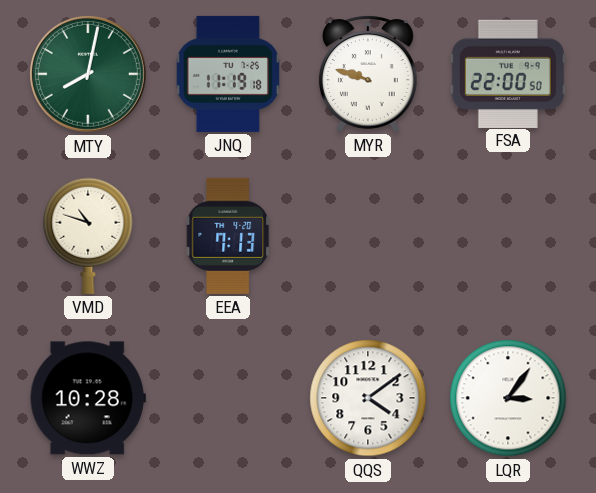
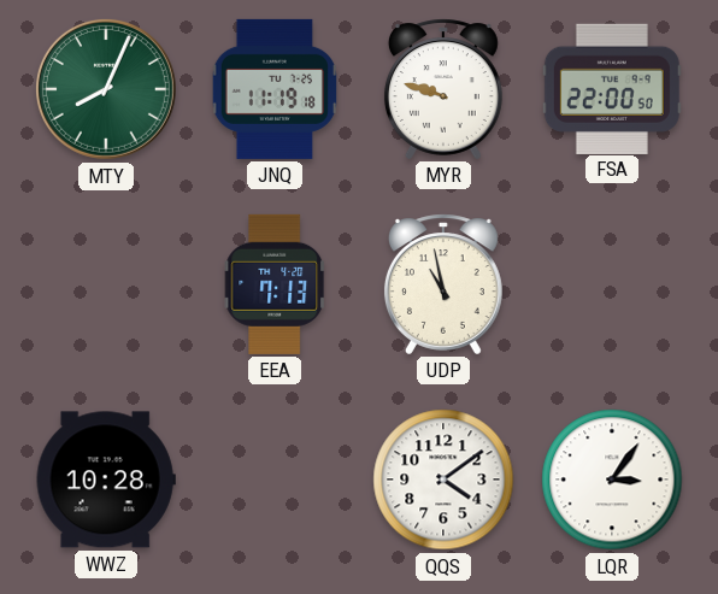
MTY: 8:02 -> 8:04 (106, 89)
VMD: 10:48 -> none (88, 236)
UDP: none -> 10:58 (443, 284)
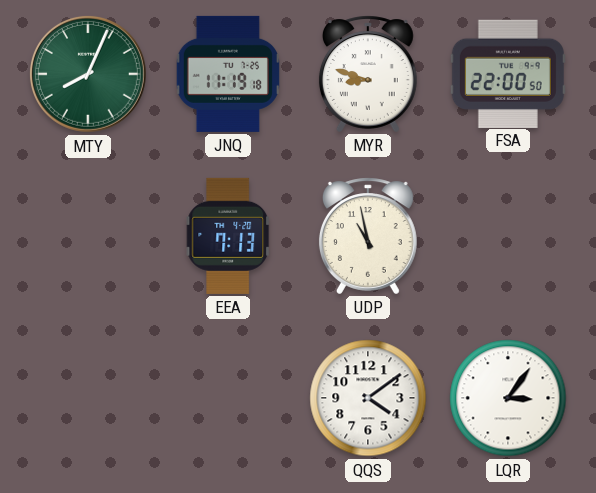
MYR: 9:48 -> 8:48 (368, 74)
WWZ: 10:28 -> none (106, 480)
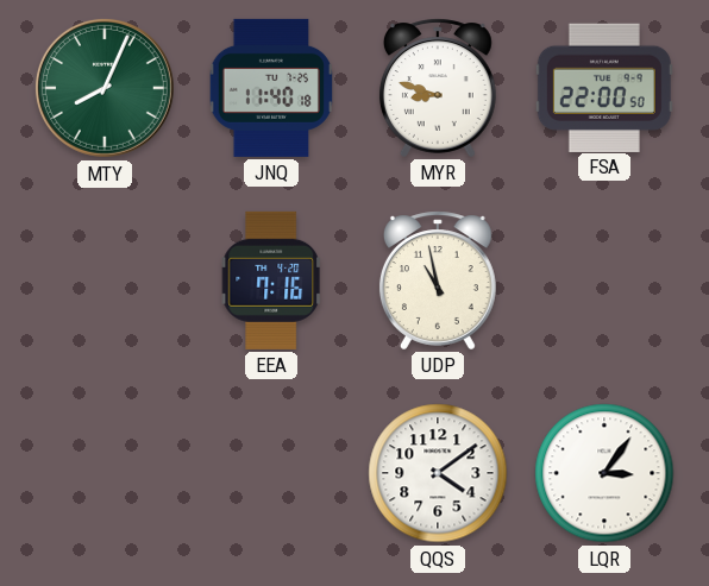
JNQ: 11:19 -> 11:40 (271, 88)
EEA: 7:13 -> 7:16 (271, 281)
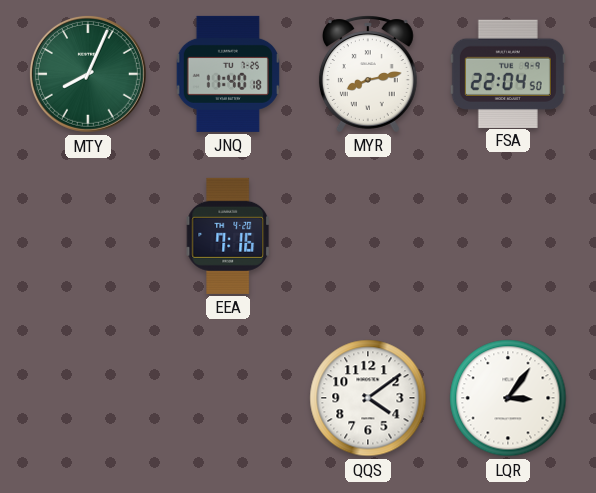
MYR: 8:48 -> 8:13 (368, 74)
FSA: 22:00 -> 22:04 (508, 73)
UDP: 10:58 -> none (438, 281)
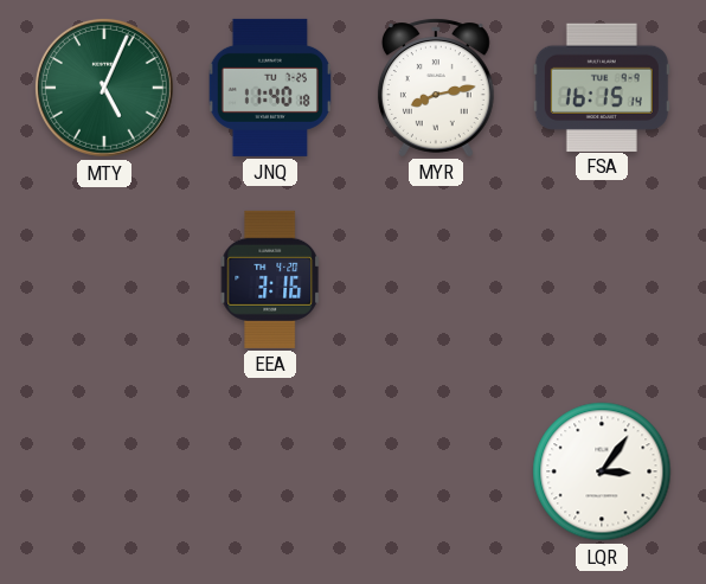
MTY: 8:04 -> 5:04 (104, 88)
FSA: 22:04 -> 16:15 (602, 86)
EEA: 7:16 -> 3:16 (270, 280)
QQS: 4:09 -> none (368, 398)
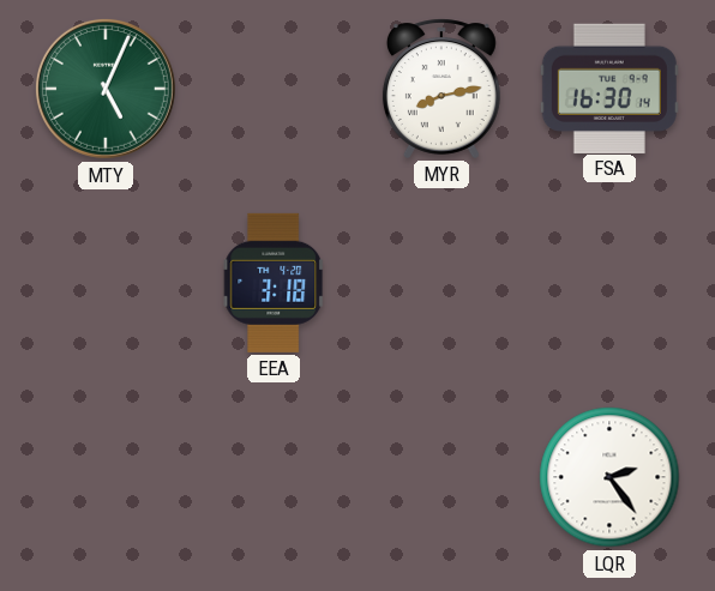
JNQ: 11:40 -> none (270, 88)
FSA: 16:15 -> 16:30 (609, 88)
EEA: 3:16 -> 3:18 (274, 283)
LQR: 3:06 -> 2:24 (609, 477)
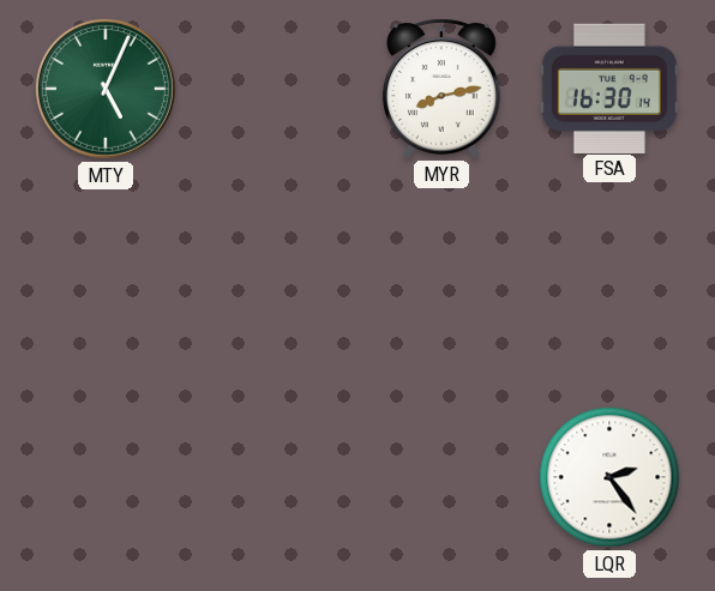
EEA: 3:18 -> none (274, 283)
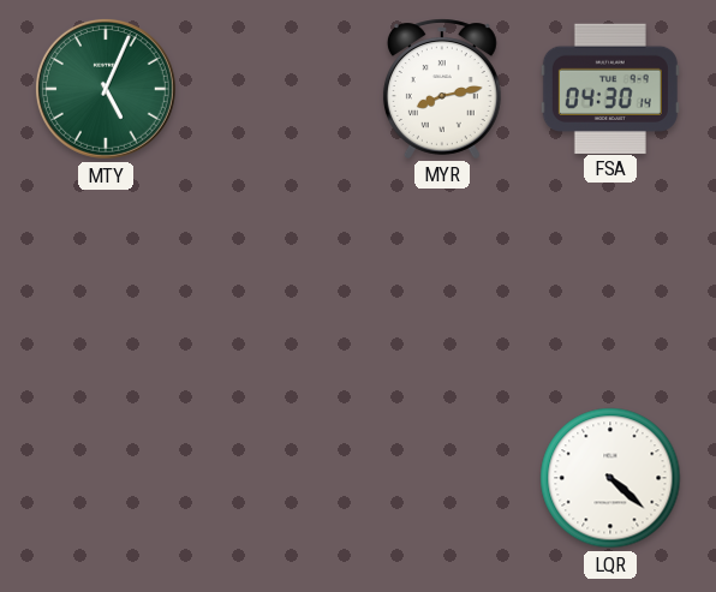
FSA: 16:30 -> 04:30 (610, 88)
LQR: 2:24 -> 4:22 (610, 478)
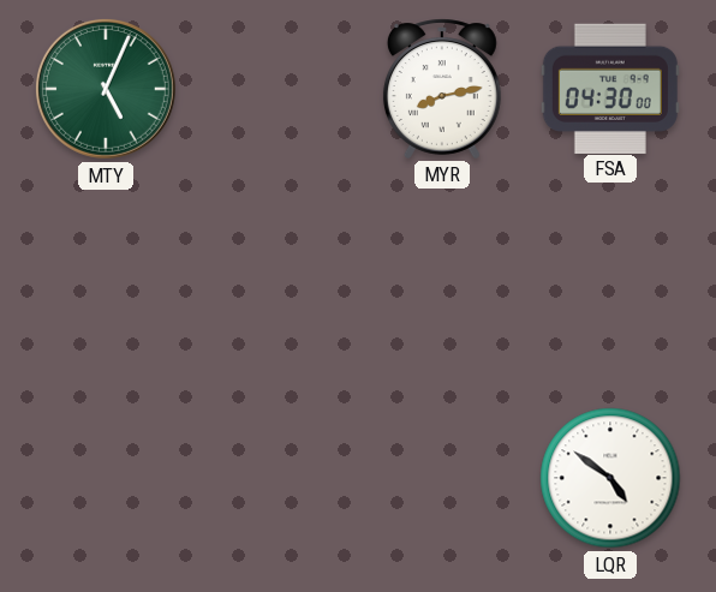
FSA: 04:30:14 -> 04:30:00 (610, 88)
LQR: 4:22 -> 4:51 (610, 478)
